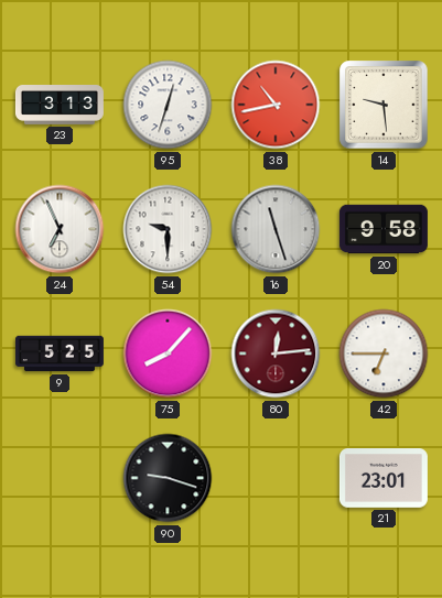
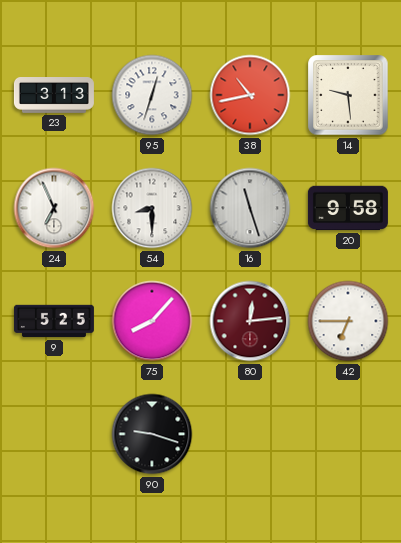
54: 9:30 -> 8:30 (152, 208)
21: 23:01 -> none (384, 478)
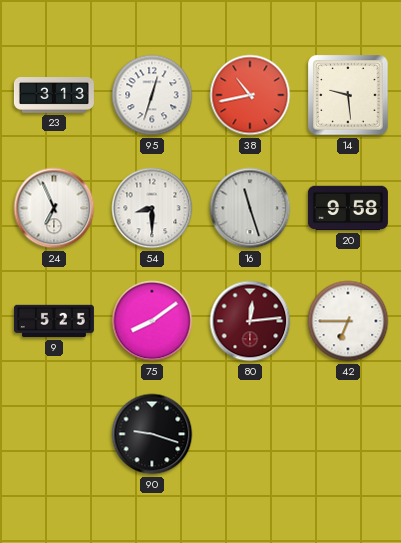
75: 8:07 -> 8:09 (152, 321)
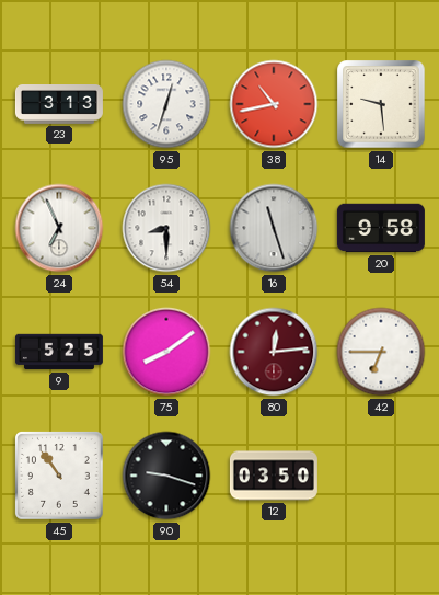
45: none -> 10:54 (60, 477)
12: none -> 03:50 (274, 476)
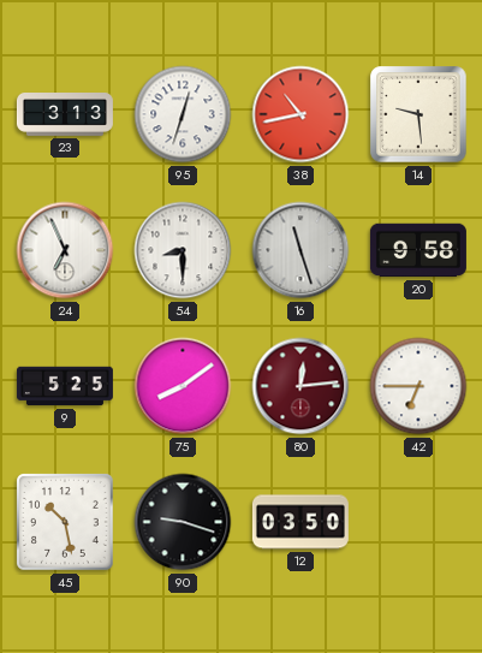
45: 10:54 -> 10:28 (66, 523)
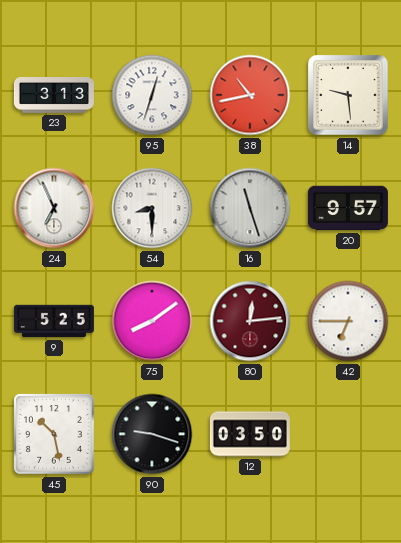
20: 9:58 -> 9:57 (348, 208)
